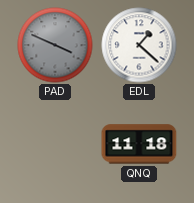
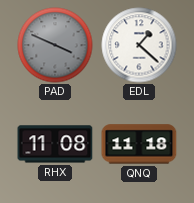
RHX: none -> 11:08 (55, 144)
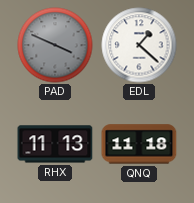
RHX: 11:08 -> 11:13 (55, 144)
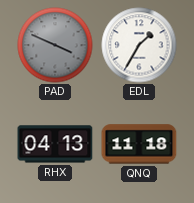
EDL: 1:22 -> 1:35 (139, 45)
RHX: 11:13 -> 04:13 (55, 144)
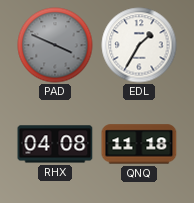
RHX: 04:13 -> 04:08 (55, 144)
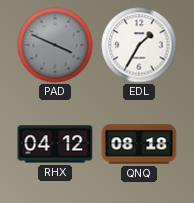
RHX: 04:08 -> 04:12 (55, 144)
QNQ: 11:18 -> 08:18 (139, 144)
